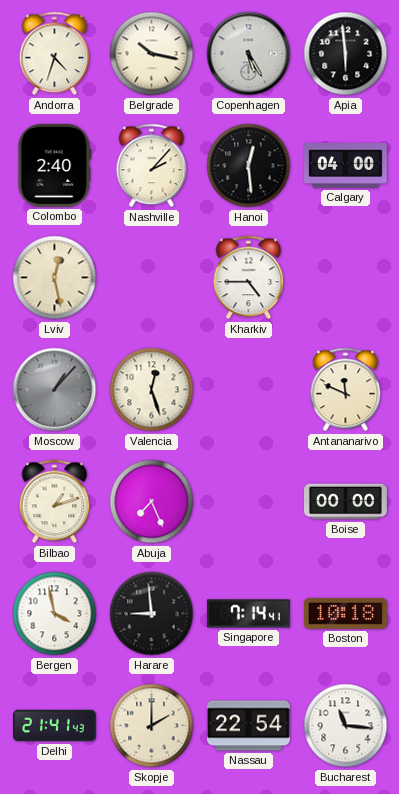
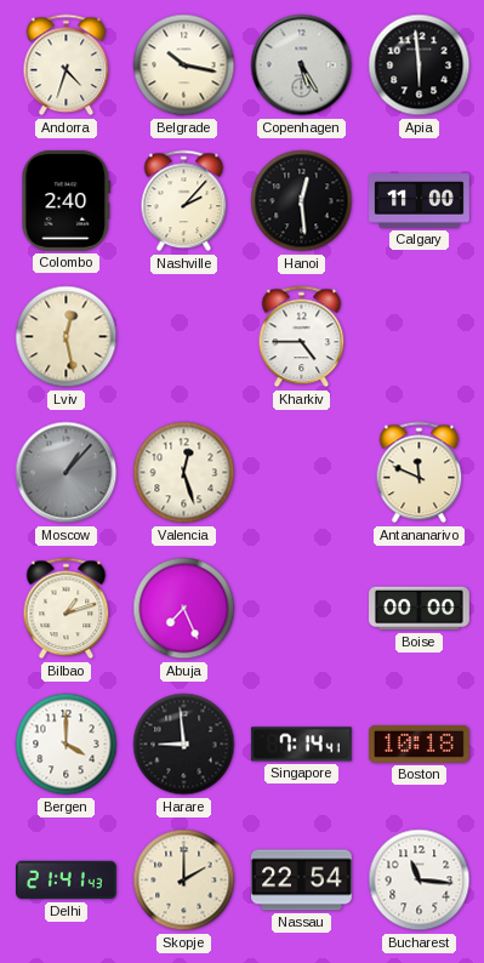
Calgary: 04:00 -> 11:00 (420, 201)
Bergen: 3:58 -> 4:00 (67, 745)
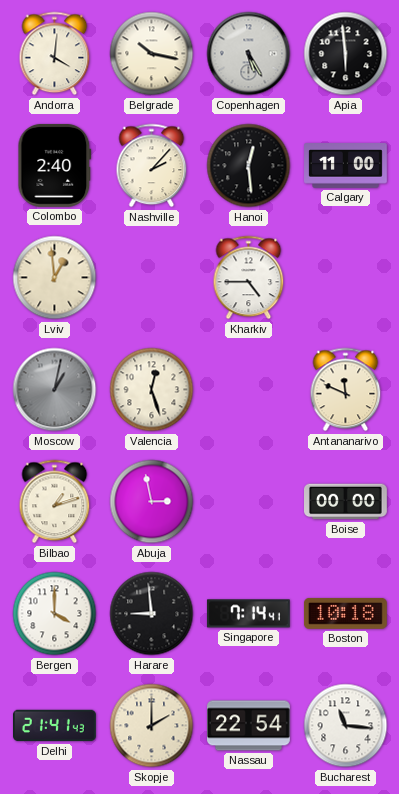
Andorra: 4:33 -> 4:01 (55, 54)
Lviv: 12:28 -> 12:59 (55, 278)
Moscow: 1:07 -> 1:02 (55, 390)
Abuja: 7:26 -> 2:58 (152, 502)
